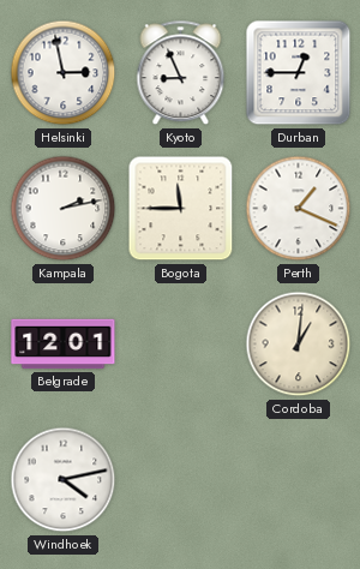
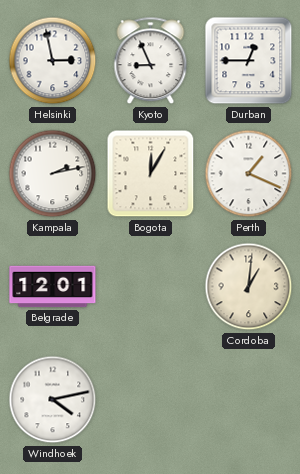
Bogota: 11:45 -> 12:05 (151, 174)
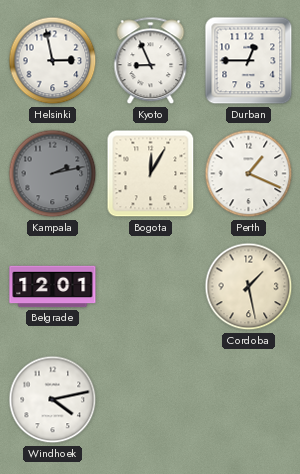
Kampala dial: white -> grey (53, 174)
Cordoba: 1:01 -> 1:28 (249, 287)
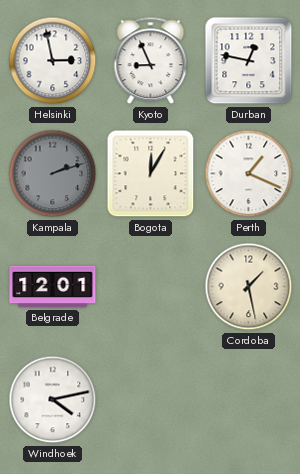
Durban: 12:45 -> 12:47 (249, 61)
Kampala: 2:13 -> 2:12 (53, 174)
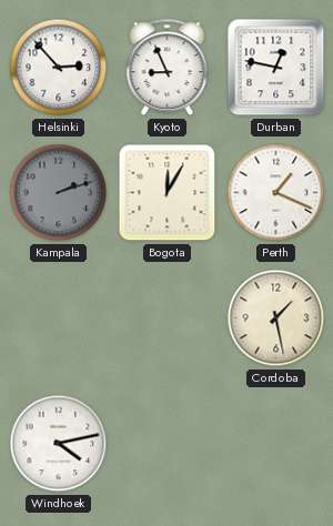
Helsinki: 2:58 -> 2:53 (59, 68)
Belgrade: 12:01 -> none (53, 287)
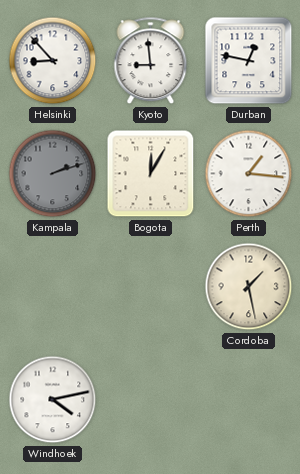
Helsinki: 2:53 -> 8:53 (53, 61)
Kyoto: 8:56 -> 8:59 (151, 61)
Perth: 1:19 -> 1:16 (249, 174)
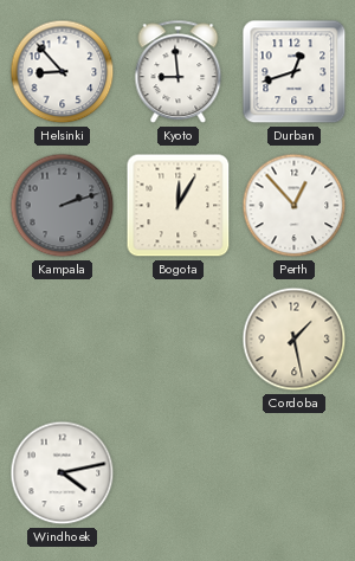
Durban: 12:47 -> 12:42 (295, 72)
Perth: 1:16 -> 12:53 (295, 206)
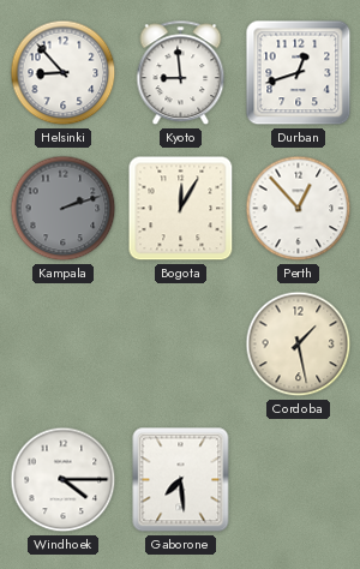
Windhoek: 4:13 -> 4:15 (64, 480)
Gaborone: none -> 7:29 (181, 480)
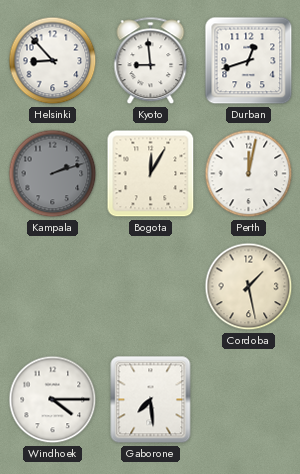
Perth: 12:53 -> 12:02 (249, 174)
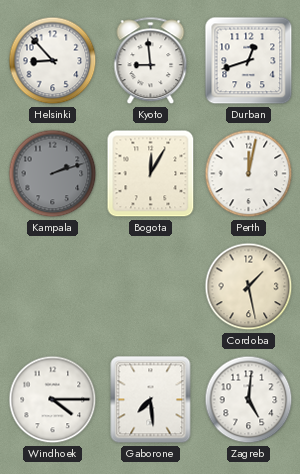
Zagreb: none -> 5:01 (249, 400)
